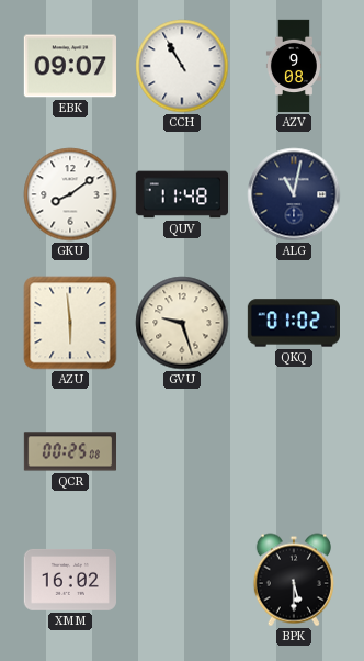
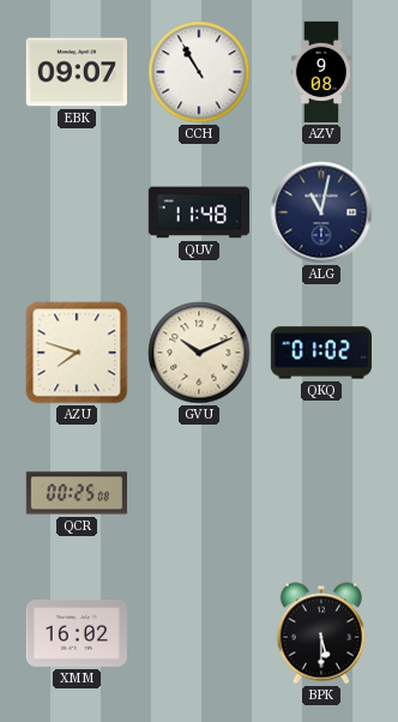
GKU: 8:09 -> none (70, 194)
AZU: 5:59 -> 7:48 (77, 353)
GVU: 9:27 -> 10:11 (199, 353)
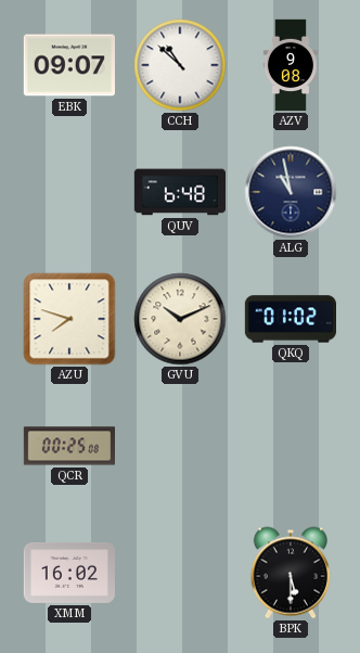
CCH: 10:55 -> 10:52 (180, 65)
QUV: 11:48 -> 6:48 (179, 192)
ALG: 11:02 -> 10:58 (291, 192)
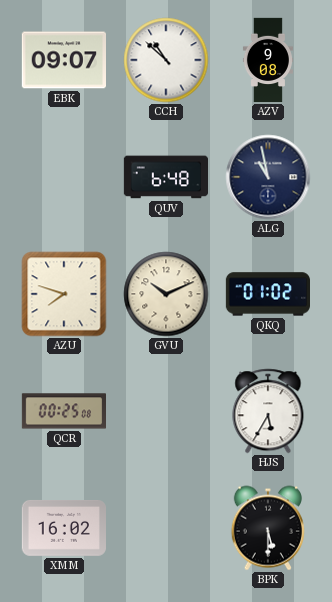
HJS: none -> 5:35 (268, 411)
